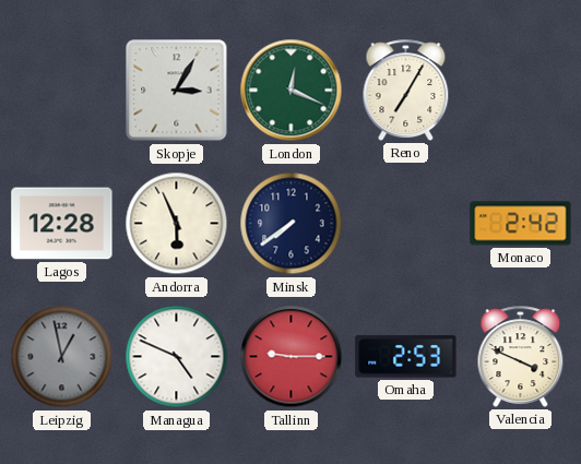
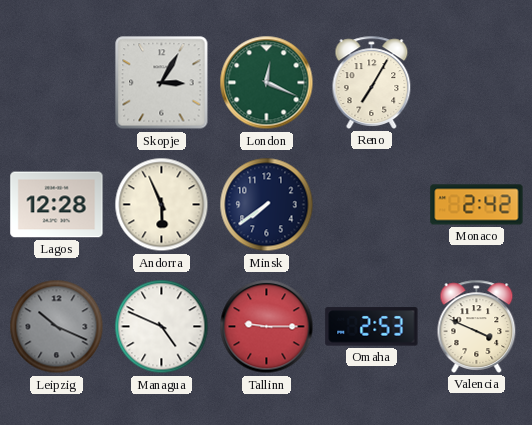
Leipzig: 12:58 -> 10:19 (57, 327)
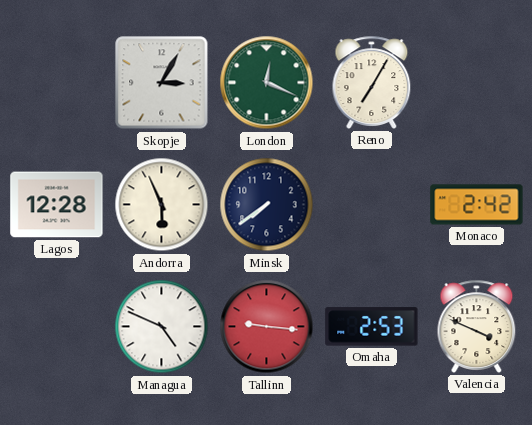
Leipzig: 10:19 -> none (57, 327)
Tallinn: 9:15 -> 9:16 (267, 327)
